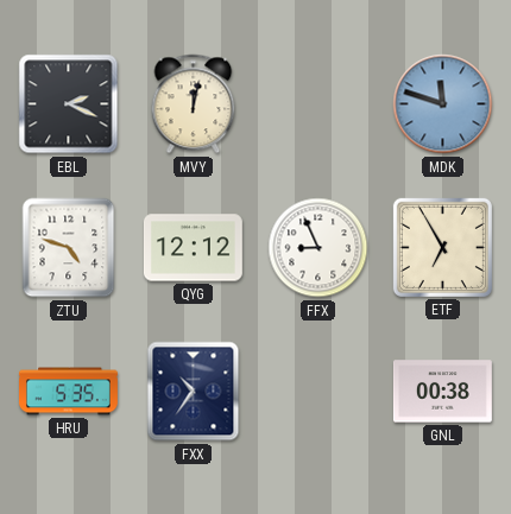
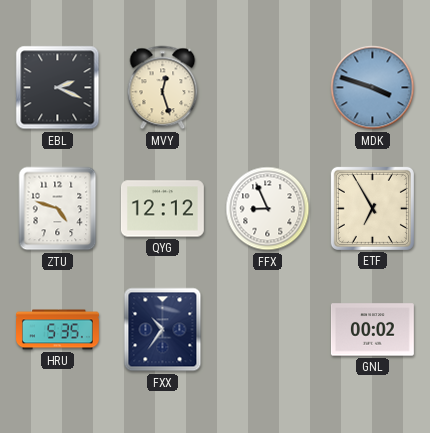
MVY: 12:02 -> 12:27 (163, 88)
MDK: 11:48 -> 3:48 (373, 88)
GNL: 00:38 -> 00:02 (372, 330)
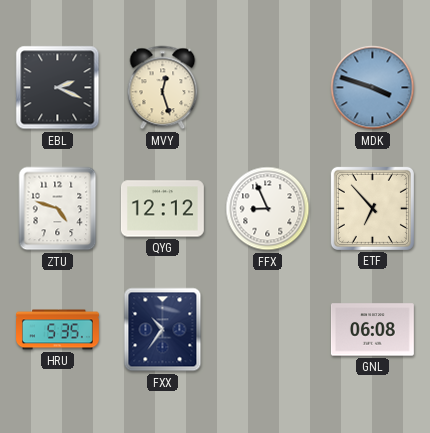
ETF: 6:55 -> 6:53 (372, 208)
GNL: 00:02 -> 06:08 (372, 330)
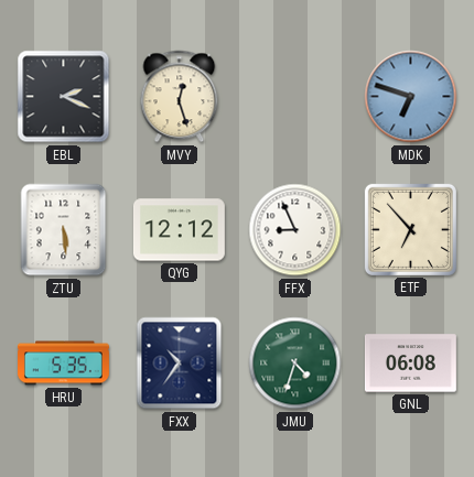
MDK: 3:48 -> 6:48 (411, 97)
ZTU: 4:48 -> 5:29 (64, 230)
JMU: none -> 4:33 (295, 364)
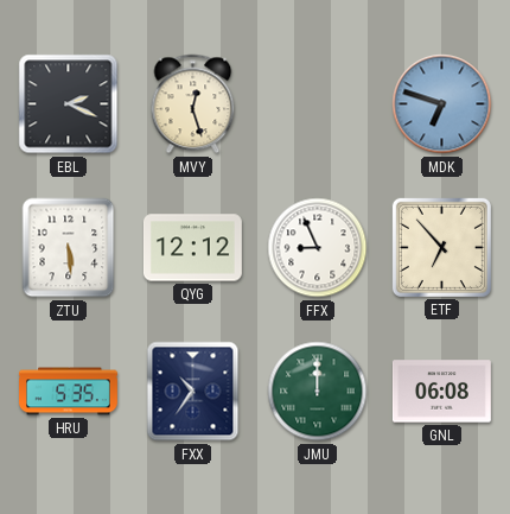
JMU: 4:33 -> 12:00 (318, 392)
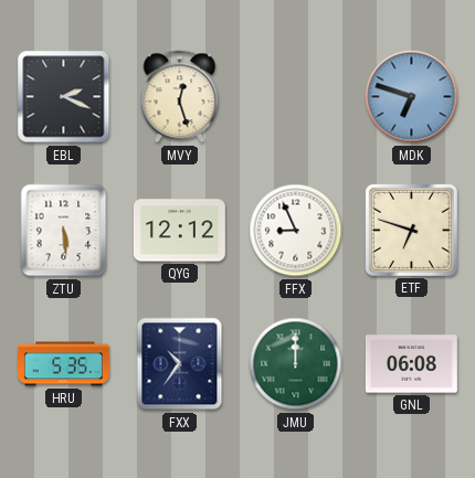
ETF: 6:53 -> 6:48 (411, 230)
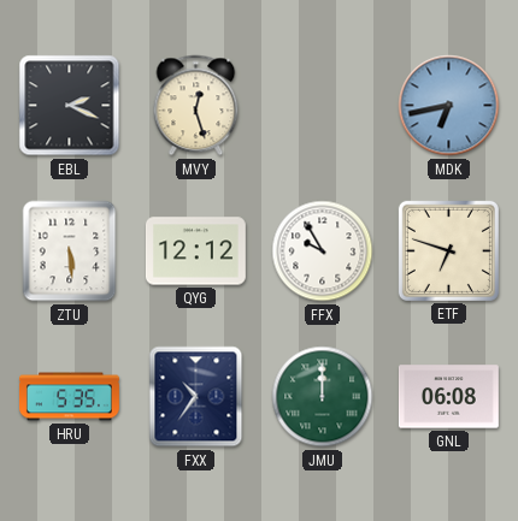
MDK: 6:48 -> 6:43 (449, 106)
FFX: 8:56 -> 9:55 (323, 251)
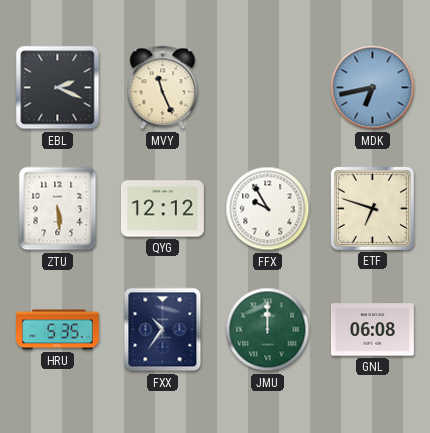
MVY: 12:27 -> 11:26 (163, 88)
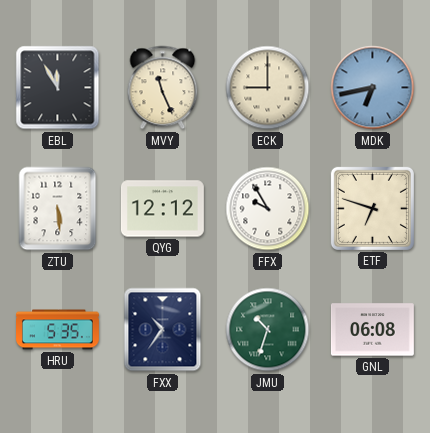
EBL: 2:19 -> 11:55 (58, 88)
ECK: none -> 9:00 (268, 88)
JMU: 12:00 -> 10:33 (268, 330)
